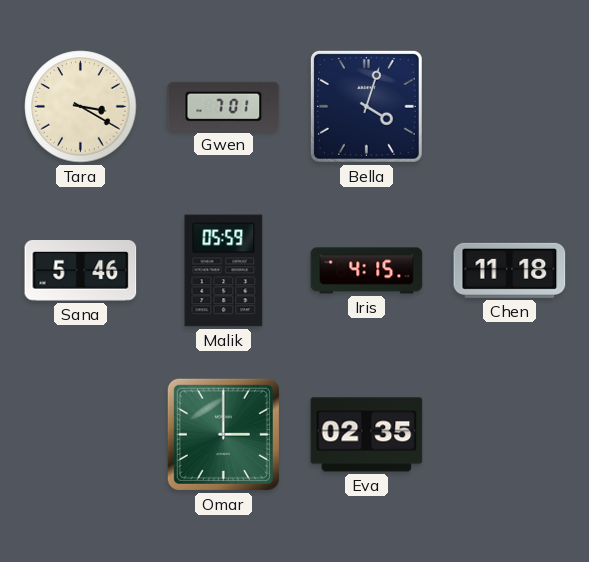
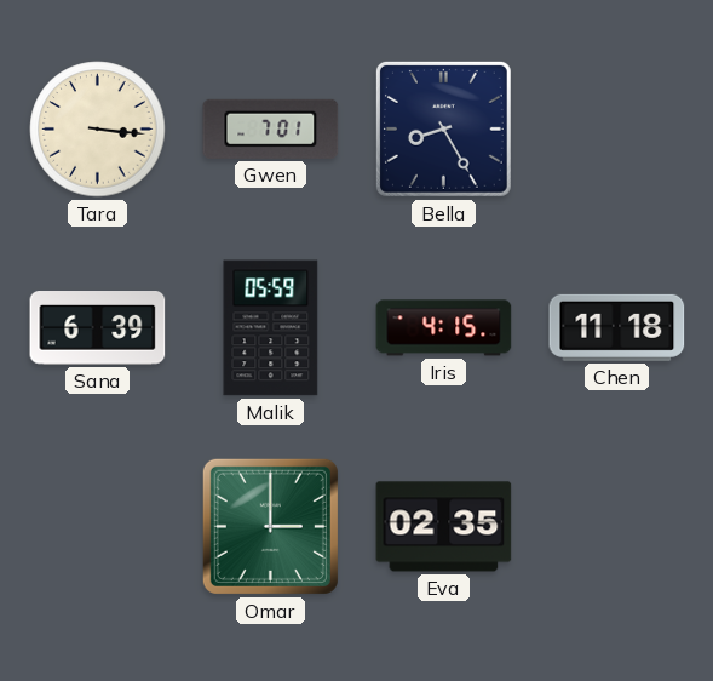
Tara: 3:20 -> 3:16 (98, 130)
Bella: 4:03 -> 8:25 (443, 128)
Sana: 5:46 -> 6:39 (98, 328)
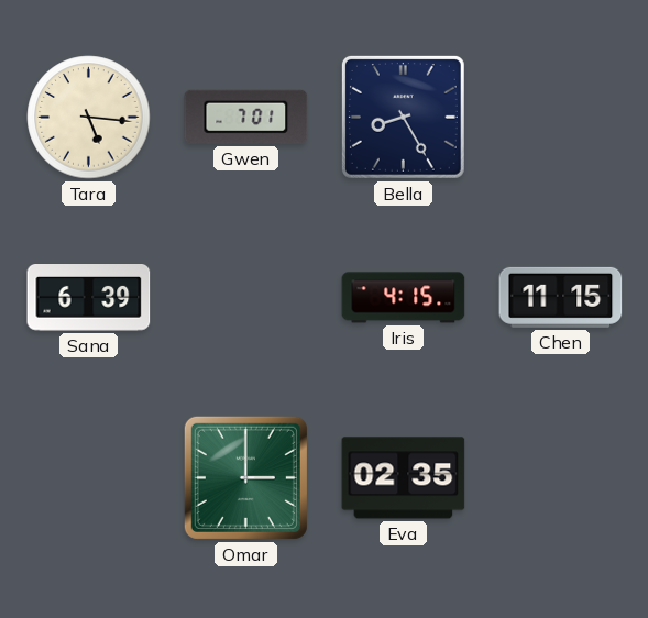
Tara: 3:16 -> 5:16 (89, 118)
Malik: 05:59 -> none (271, 328)
Chen: 11:18 -> 11:15 (561, 297)
